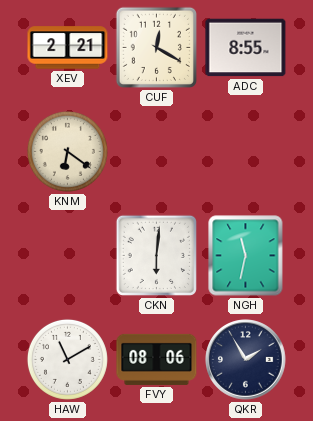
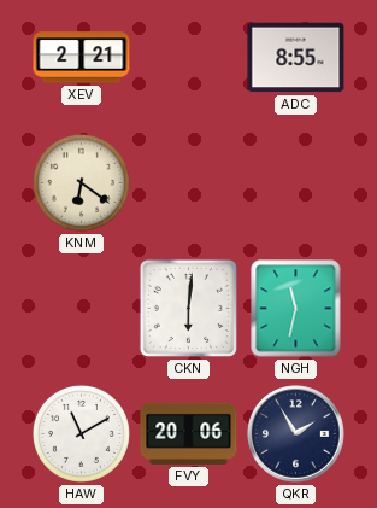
CUF: 12:20 -> none (156, 47)
FVY: 08:06 -> 20:06 (189, 433)
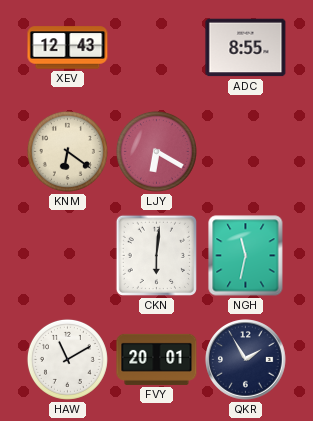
XEV: 2:21 -> 12:43 (68, 48)
LJY: none -> 6:20 (156, 151)
FVY: 20:06 -> 20:01 (157, 359)
